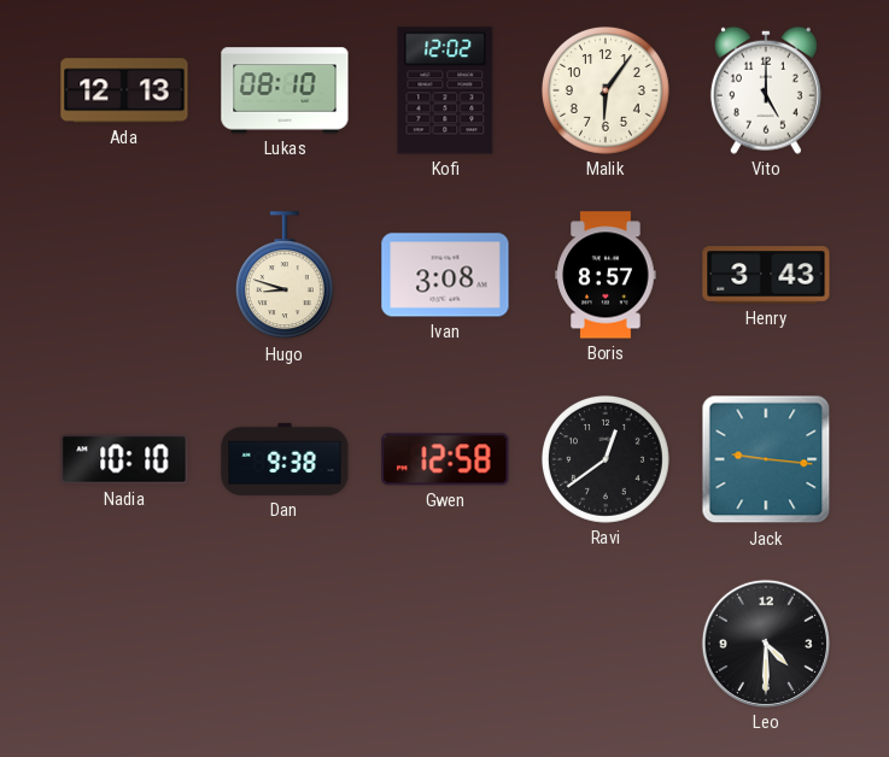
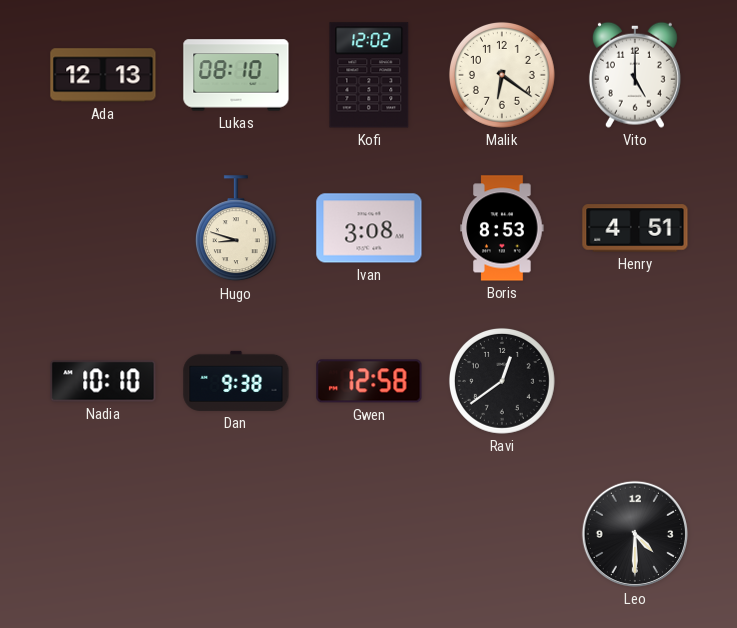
Malik: 6:06 -> 6:21 (502, 75)
Boris: 8:57 -> 8:53 (502, 228)
Henry: 3:43 -> 4:51 (635, 228)
Jack: 9:16 -> none (766, 459)
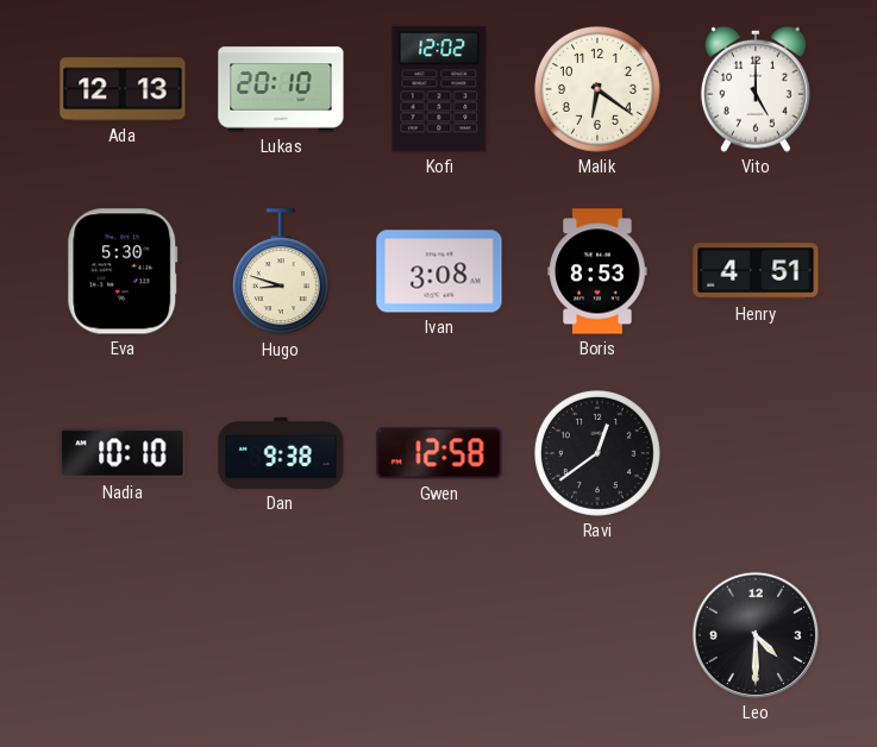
Lukas: 08:10 -> 20:10 (281, 89)
Eva: none -> 5:30 (123, 271)
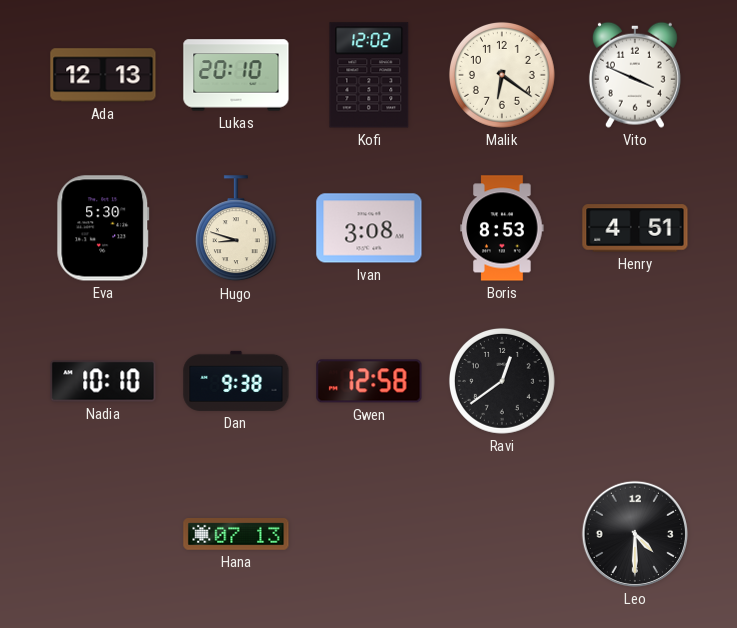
Vito: 5:00 -> 3:49 (635, 75)
Hana: none -> 07:13 (236, 535)
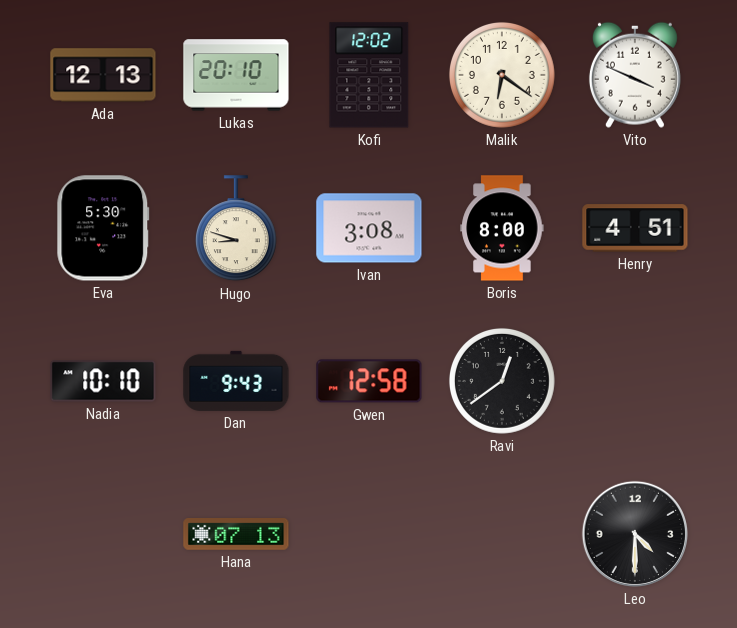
Boris: 8:53 -> 8:00 (502, 228)
Dan: 9:38 -> 9:43 (236, 381)
